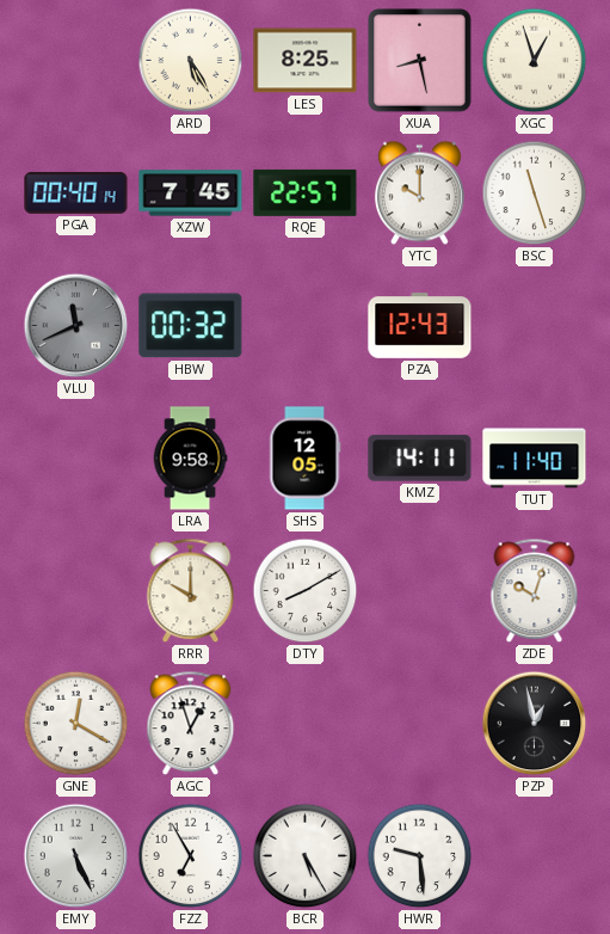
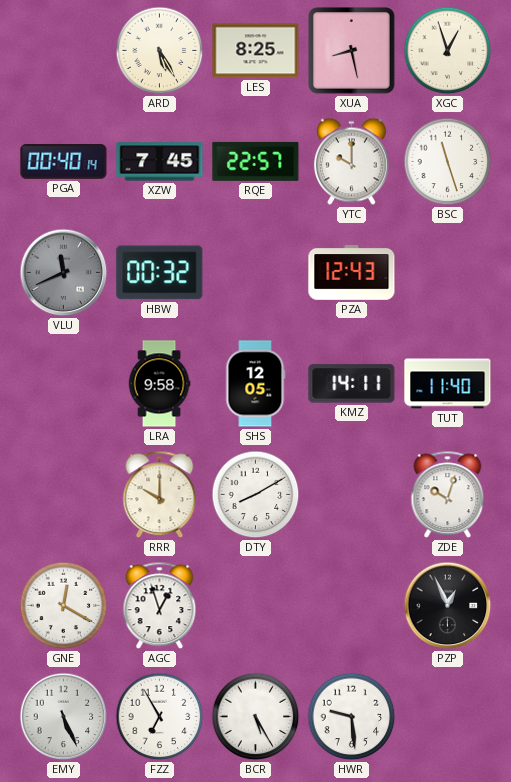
PZP: 12:58 -> 12:56 (448, 606)
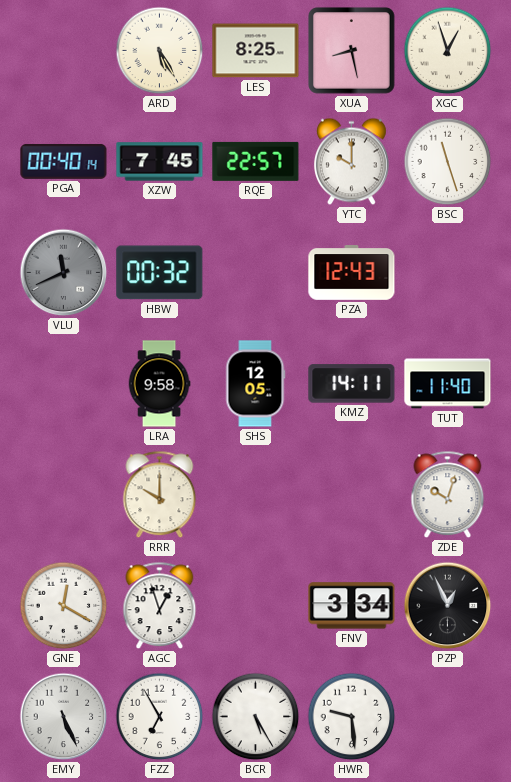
DTY: 8:10 -> none (256, 495)
FNV: none -> 3:34 (352, 606)
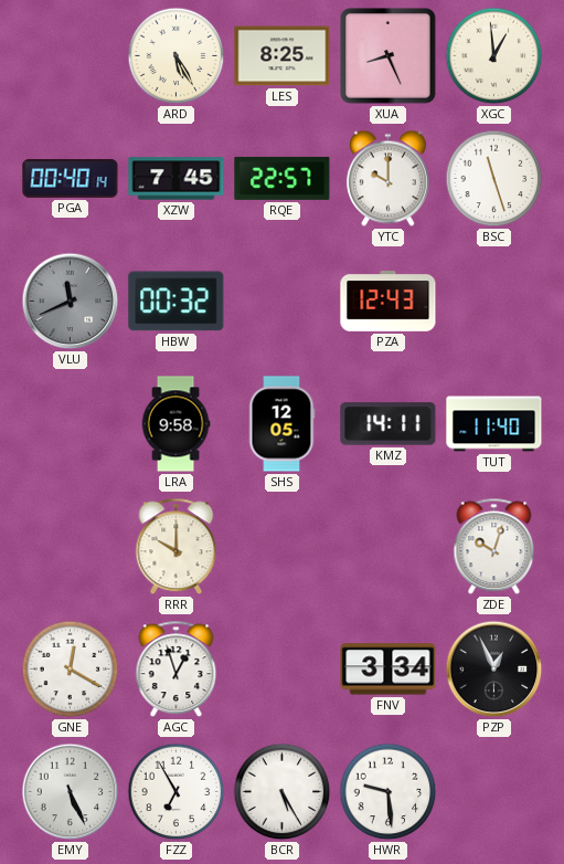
XUA: 8:28 -> 8:26 (389, 56)
XGC: 12:57 -> 12:59 (494, 56)
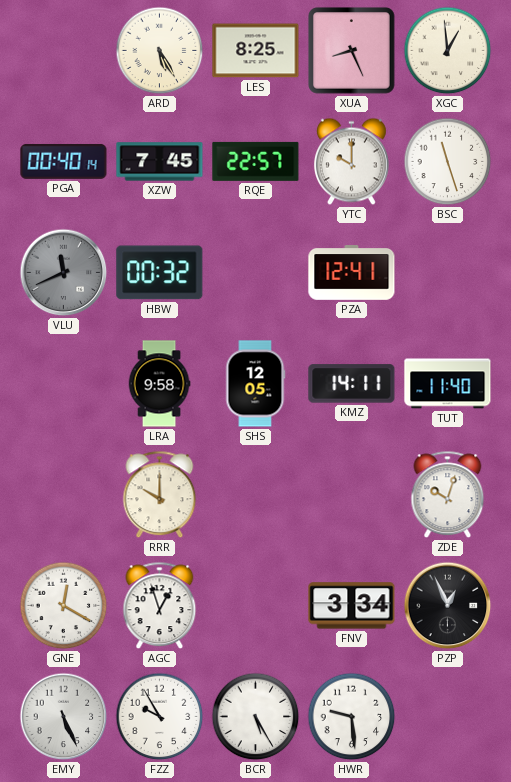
PZA: 12:43 -> 12:41 (352, 273)
FZZ: 6:55 -> 9:55 (160, 717)
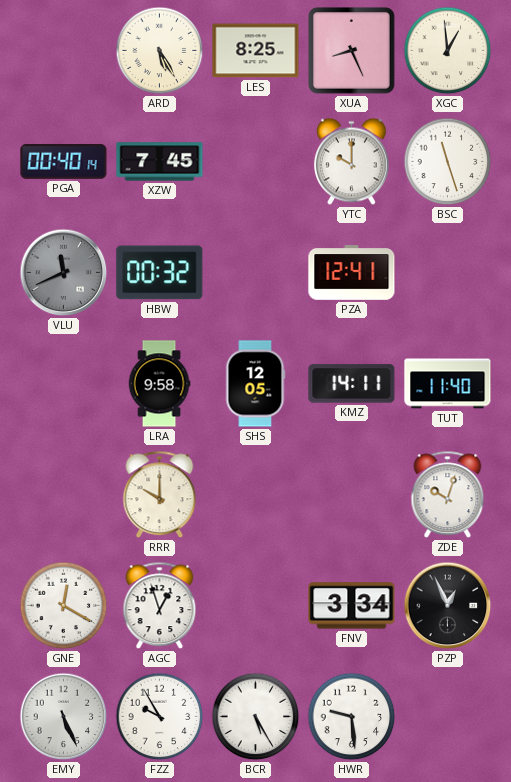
RQE: 22:57 -> none (256, 161)
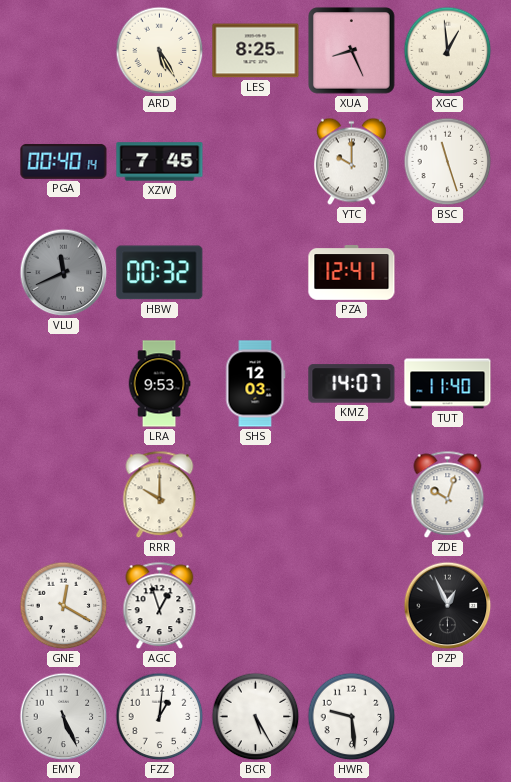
LRA: 9:58 -> 9:53 (159, 384)
SHS: 12:05 -> 12:03 (255, 384)
KMZ: 14:11 -> 14:07 (352, 384)
FNV: 3:34 -> none (352, 606)
FZZ: 9:55 -> 1:01 (160, 717)
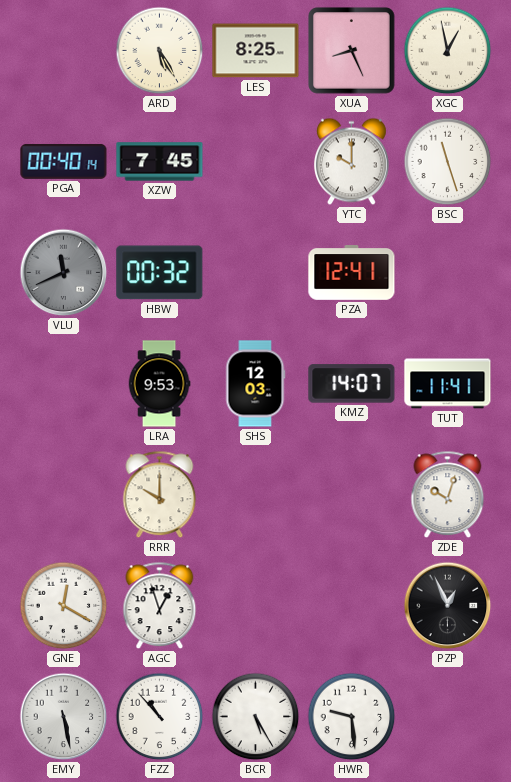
XGC: 12:59 -> 12:58 (448, 51)
TUT: 11:40 -> 11:41 (448, 384)
EMY: 5:26 -> 5:28 (64, 717)
FZZ: 1:01 -> 10:53 (160, 717)
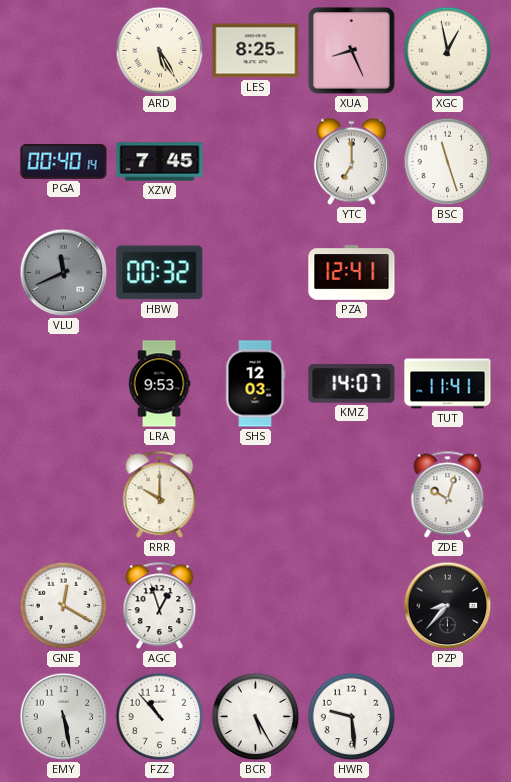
YTC: 10:00 -> 7:00 (351, 162)
PZP: 12:56 -> 8:37 (448, 606)
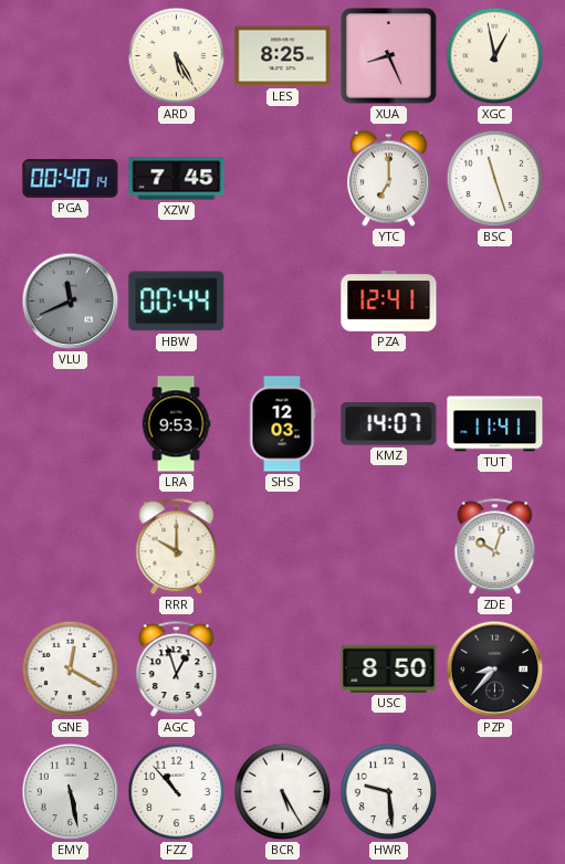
HBW: 00:32 -> 00:44 (177, 302)
USC: none -> 8:50 (389, 668)
